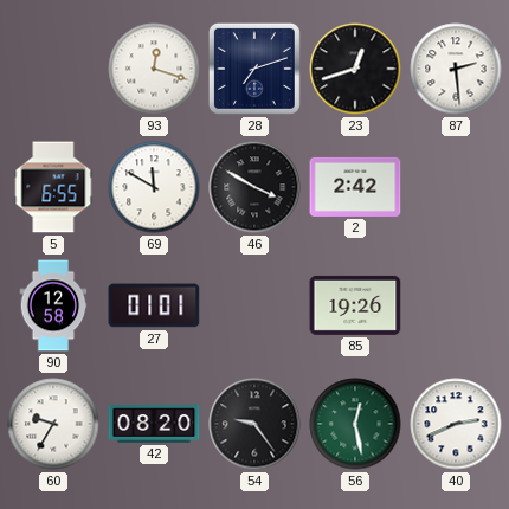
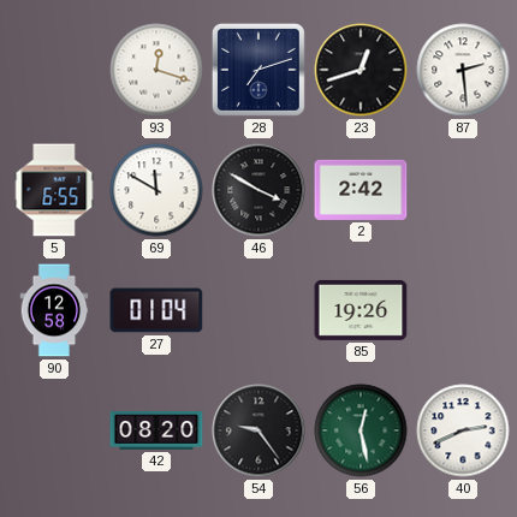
27: 01:01 -> 01:04 (156, 310)
60: 9:35 -> none (53, 424)
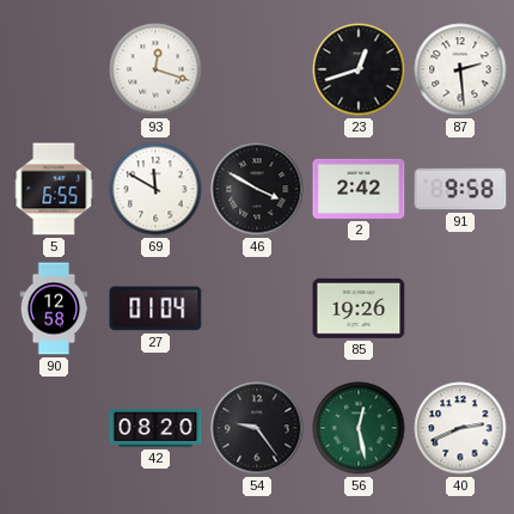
28: 7:12 -> none (258, 70)
91: none -> 9:58 (460, 189)
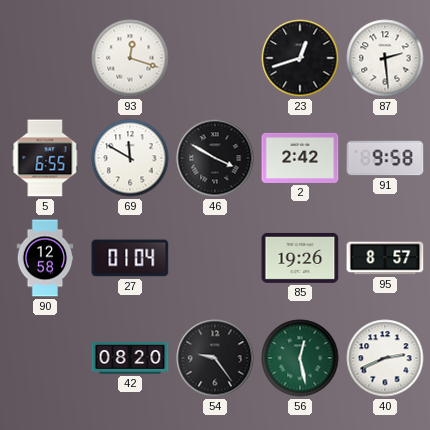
95: none -> 8:57 (385, 258)
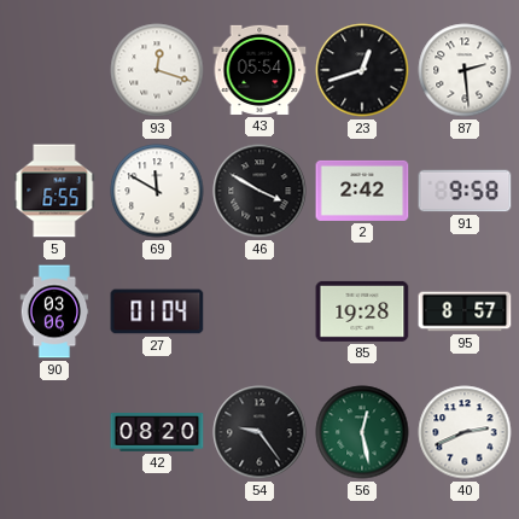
43: none -> 05:54 (259, 70)
90: 12:58 -> 03:06 (54, 311)
85: 19:26 -> 19:28 (362, 311)
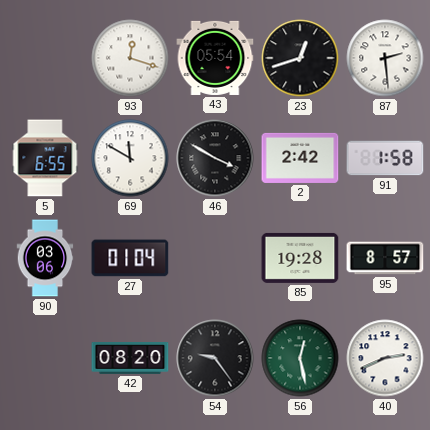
91: 9:58 -> 1:58 (385, 158)
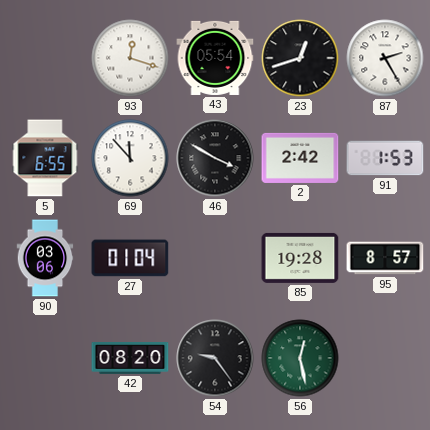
87: 2:29 -> 2:25 (385, 58)
69: 11:50 -> 11:53 (130, 158)
91: 1:58 -> 1:53 (385, 158)
40: 2:41 -> none (385, 358)
